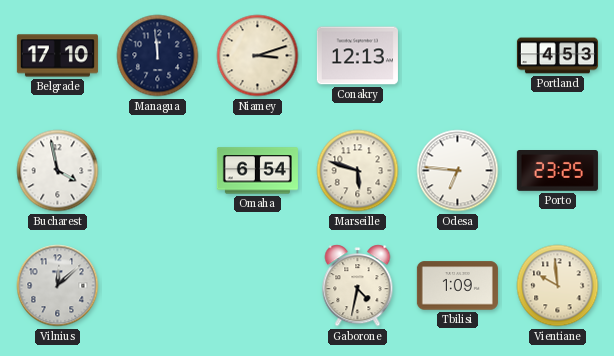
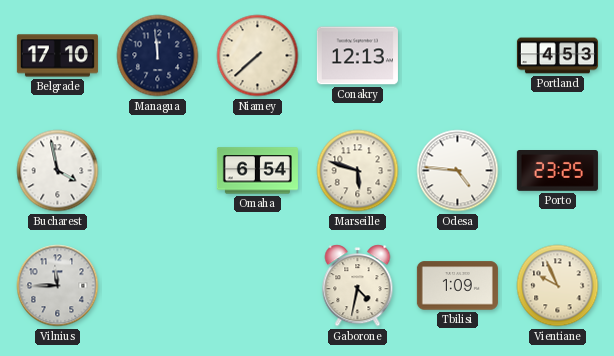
Niamey: 3:12 -> 7:38 (258, 56)
Odesa: 6:46 -> 4:46 (458, 171)
Vilnius: 12:08 -> 11:45 (58, 286)
Vientiane: 9:59 -> 9:56 (558, 286)
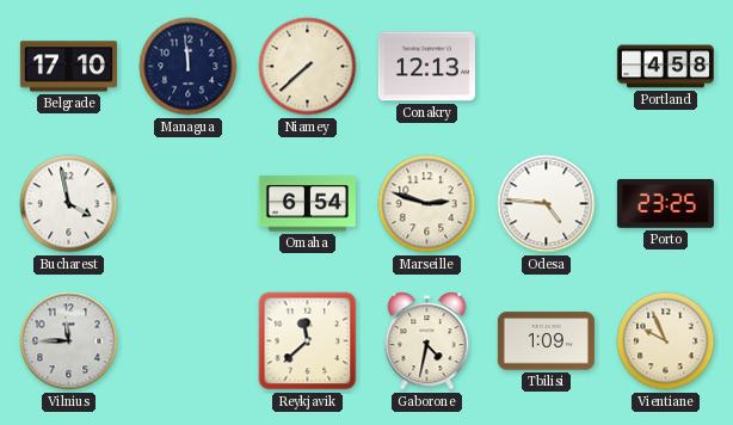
Portland: 4:53 -> 4:58 (665, 67)
Marseille: 5:48 -> 2:48 (427, 204)
Reykjavik: none -> 11:38 (308, 341)
